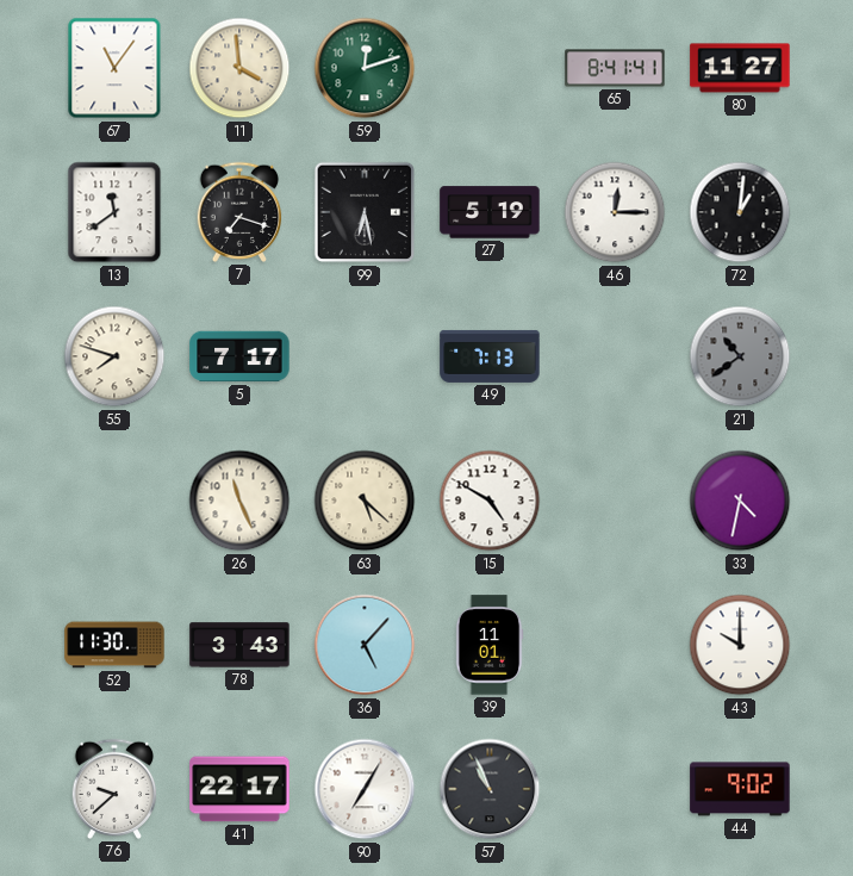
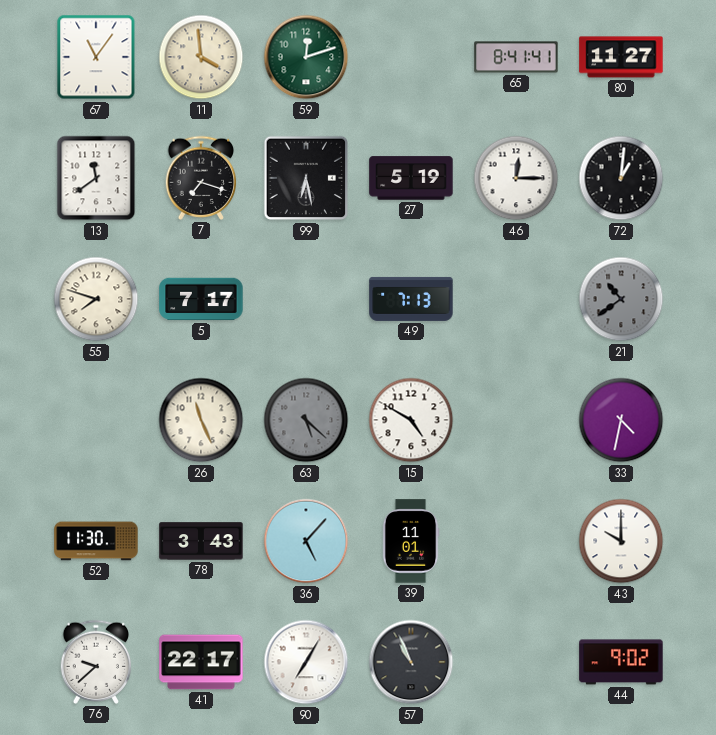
63 dial: cream -> grey (306, 420)
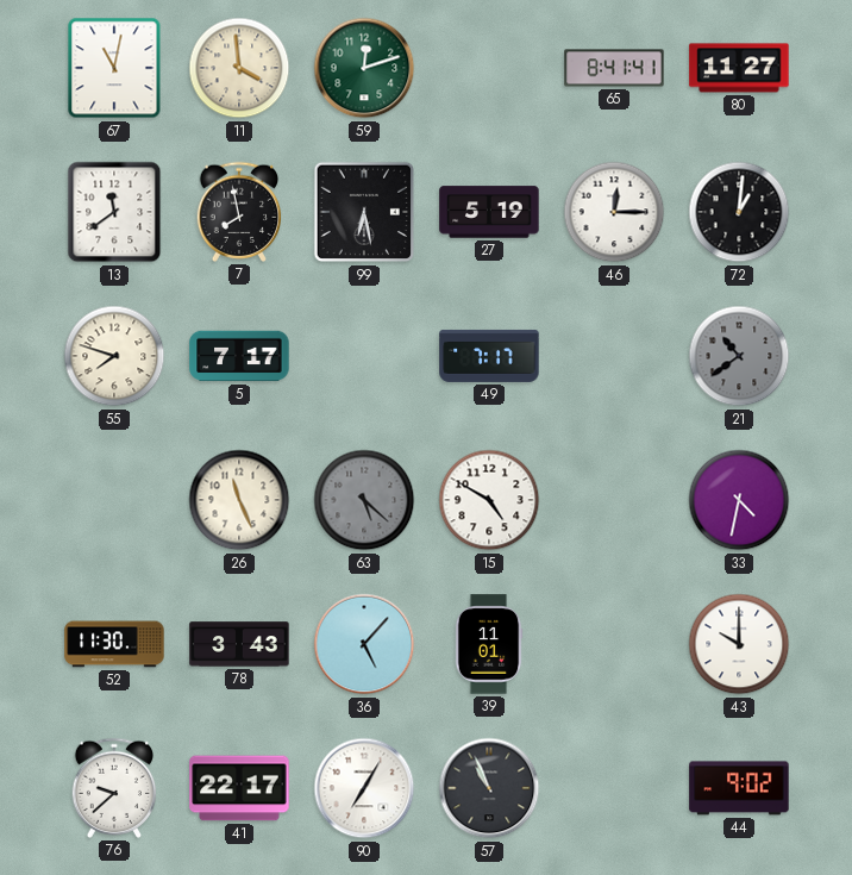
67: 11:06 -> 11:02 (114, 68)
7: 7:18 -> 7:58 (239, 212)
49: 7:13 -> 7:17 (489, 356)
